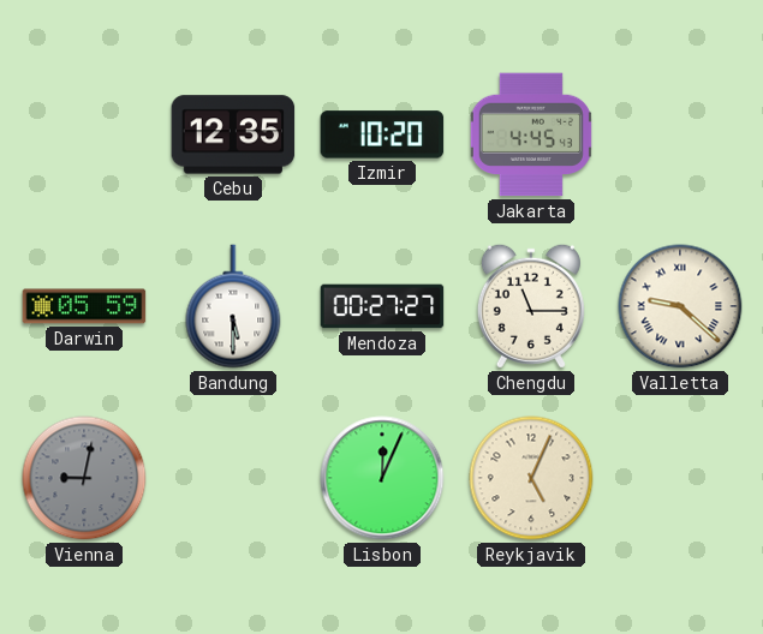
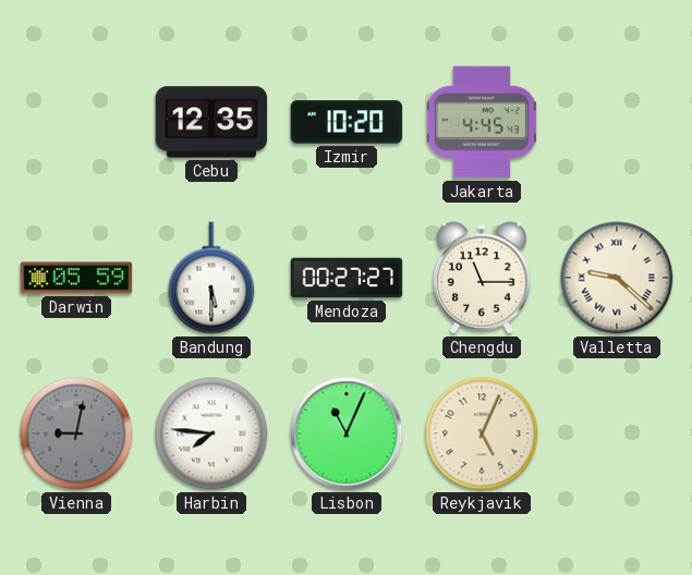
Harbin: none -> 7:46 (211, 433)
Lisbon: 12:04 -> 11:04 (347, 433)
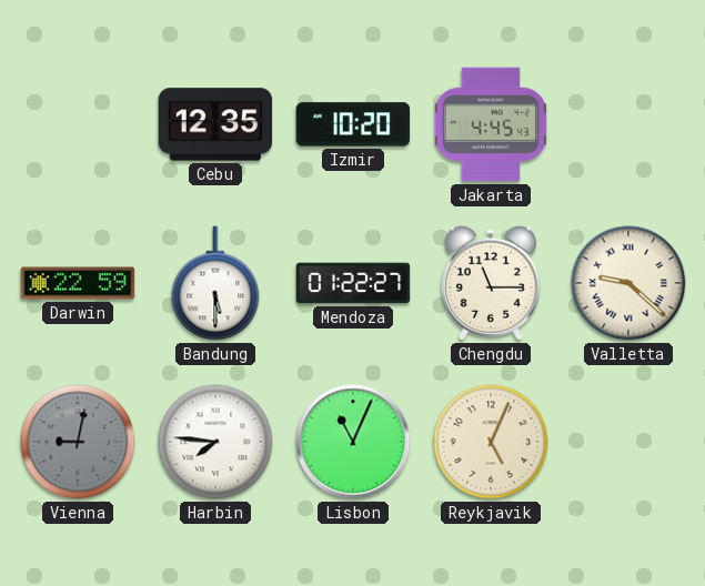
Darwin: 05:59 -> 22:59 (78, 283)
Mendoza: 00:27 -> 01:22 (353, 283)
